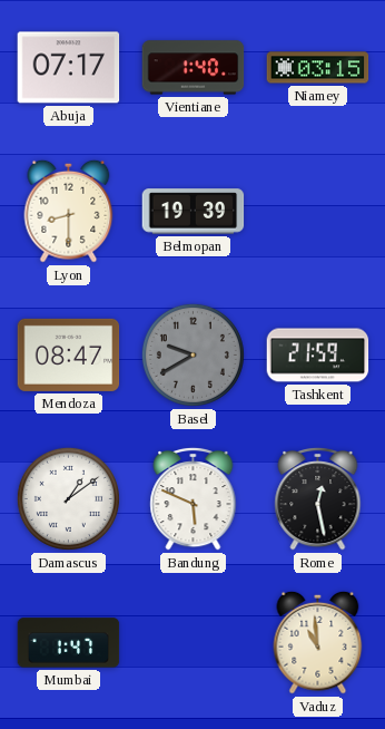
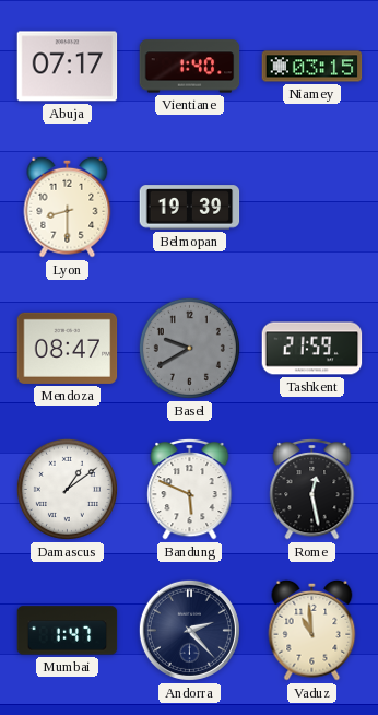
Andorra: none -> 2:23 (189, 630)
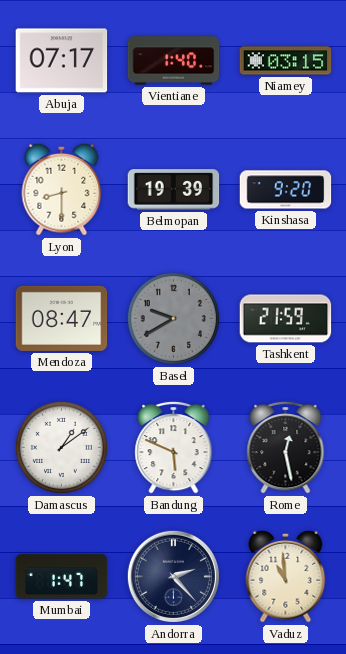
Kinshasa: none -> 9:20 (286, 190)
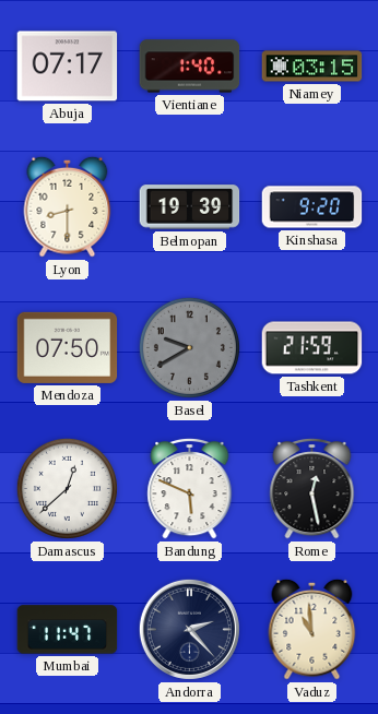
Mendoza: 08:47 -> 07:50 (68, 347)
Damascus: 1:09 -> 12:38 (67, 488)
Mumbai: 1:47 -> 11:47 (68, 630)
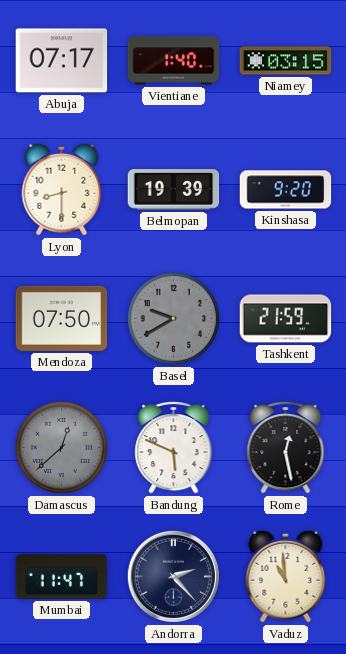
Damascus dial: white -> grey (61, 447)
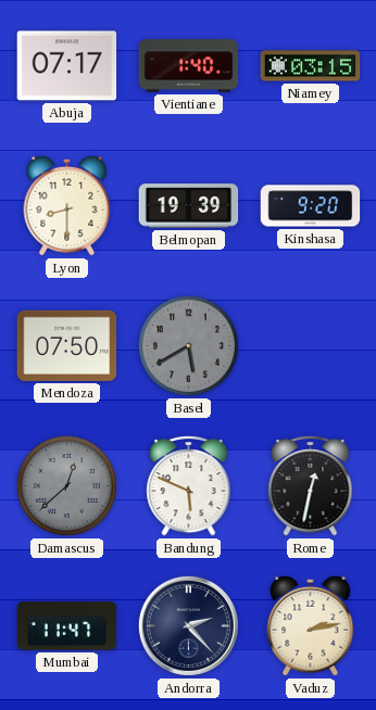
Basel: 9:40 -> 5:40 (188, 345)
Tashkent: 21:59 -> none (286, 319)
Rome: 12:28 -> 12:32 (311, 485)
Vaduz: 10:59 -> 2:13 (311, 625)
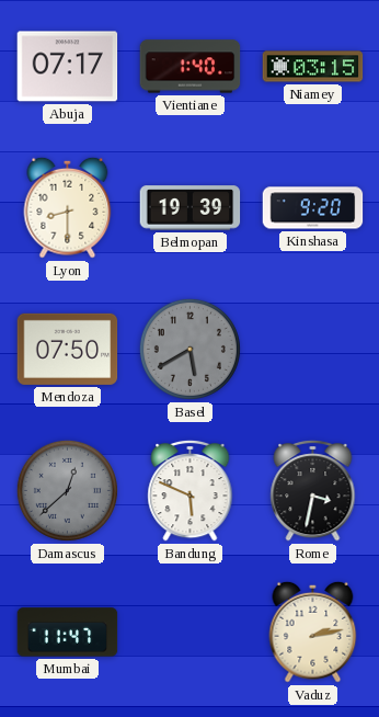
Rome: 12:32 -> 3:32 (313, 490)
Andorra: 2:23 -> none (188, 625)
